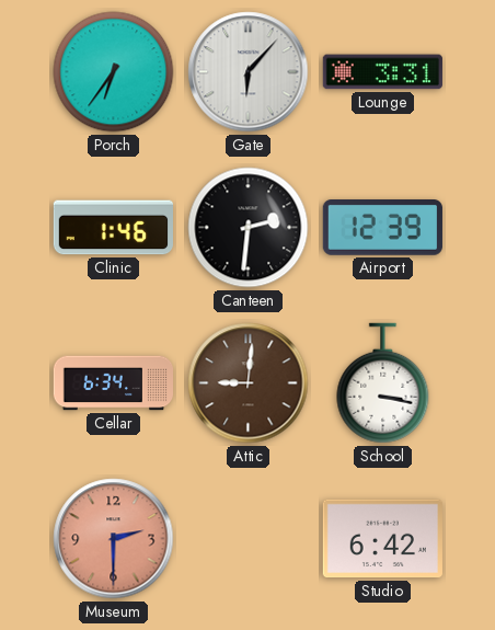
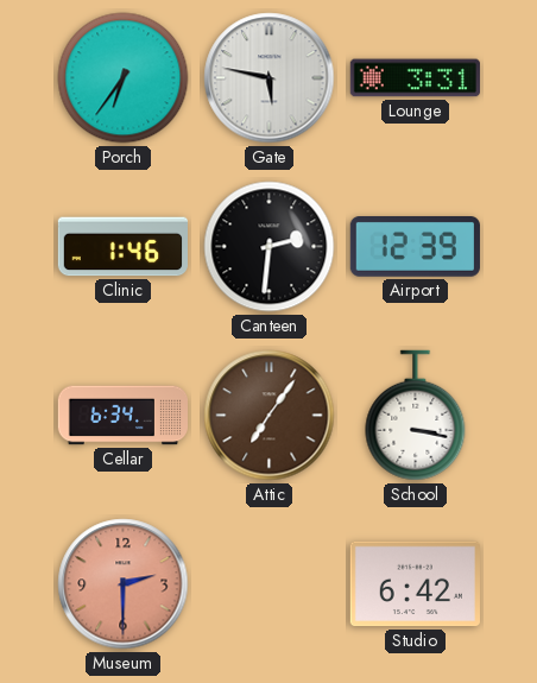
Gate: 6:07 -> 5:47 (270, 78)
Attic: 9:01 -> 7:06 (270, 416)
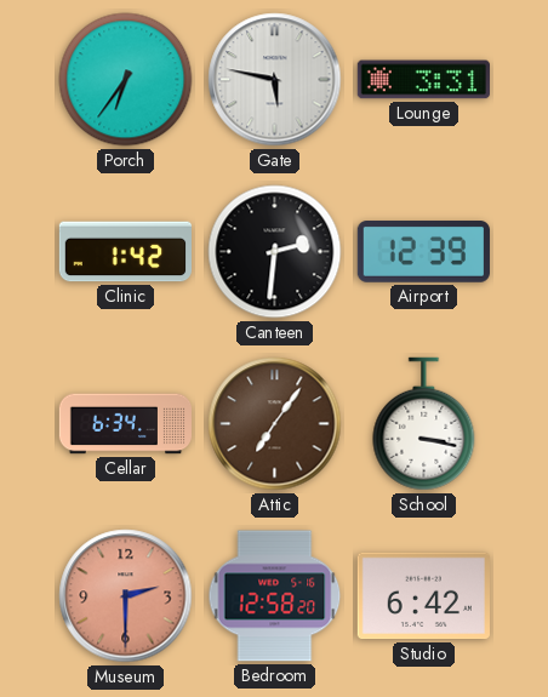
Clinic: 1:46 -> 1:42 (125, 252)
Bedroom: none -> 12:58 (275, 596)
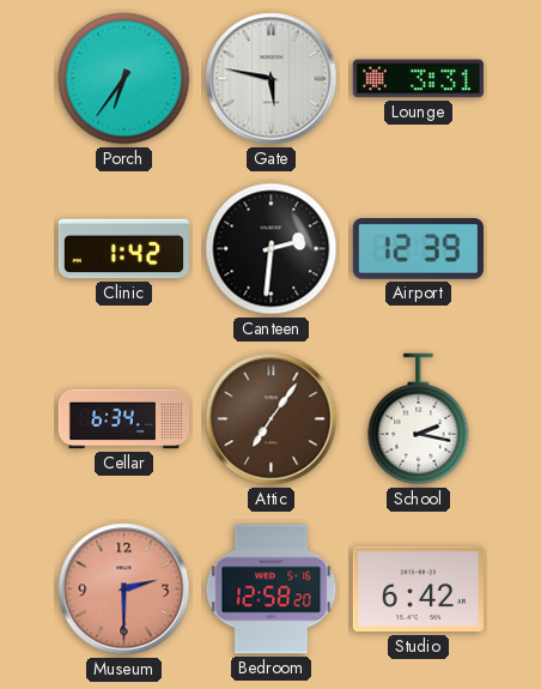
School: 3:17 -> 2:17 (419, 419)
